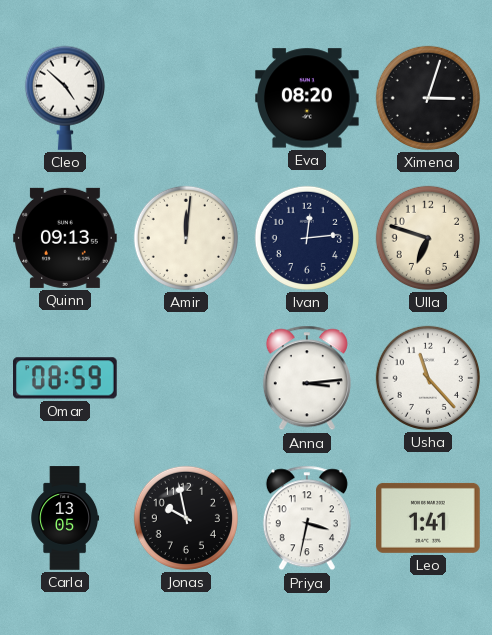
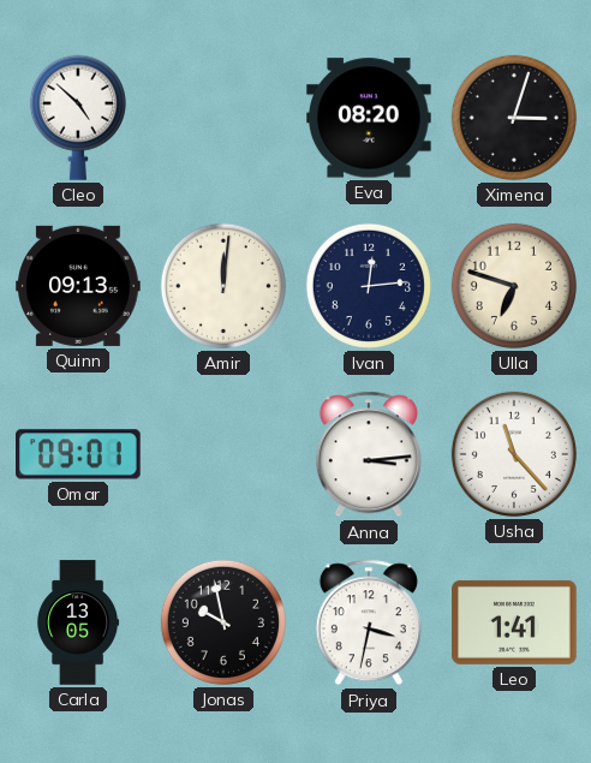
Omar: 08:59 -> 09:01 (79, 454)
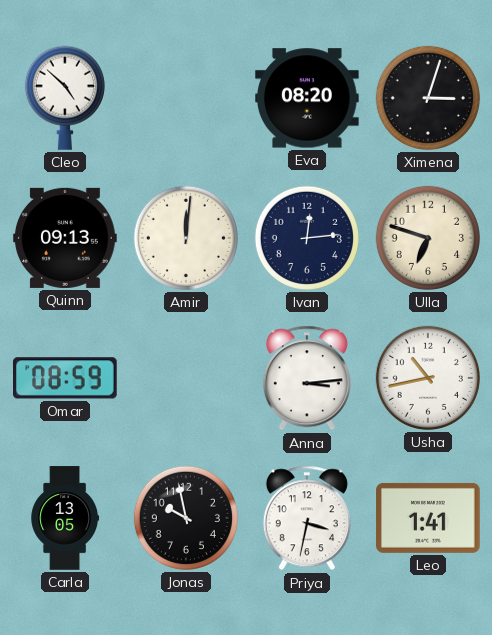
Omar: 09:01 -> 08:59 (66, 378)
Usha: 11:23 -> 10:43 (428, 378)
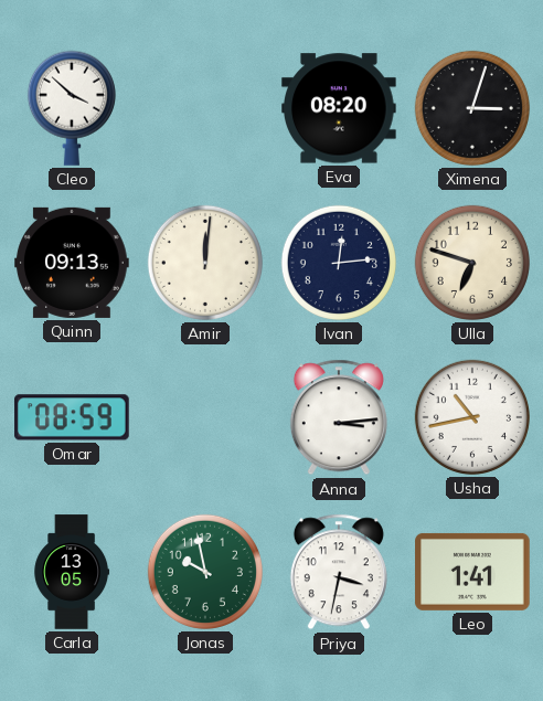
Cleo: 4:52 -> 3:52 (72, 108)
Jonas dial: black -> green (205, 572)
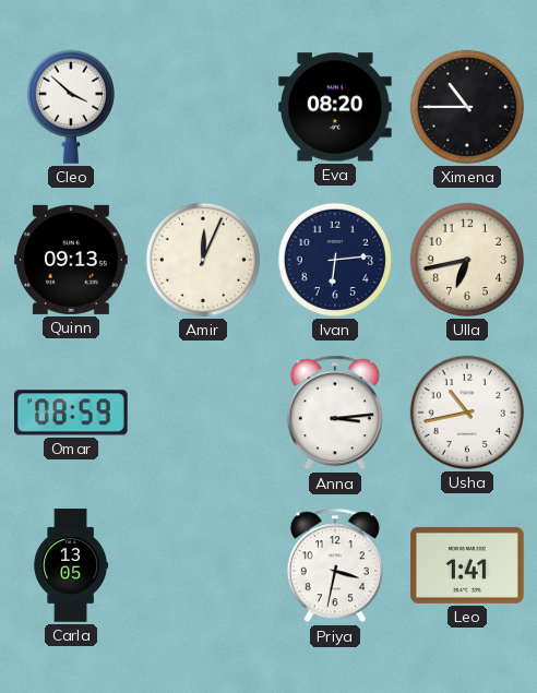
Ximena: 3:03 -> 10:45 (467, 107)
Amir: 12:01 -> 12:04 (203, 260)
Ivan: 12:14 -> 6:14 (335, 260)
Ulla: 6:48 -> 6:43 (467, 260)
Jonas: 9:58 -> none (205, 572)
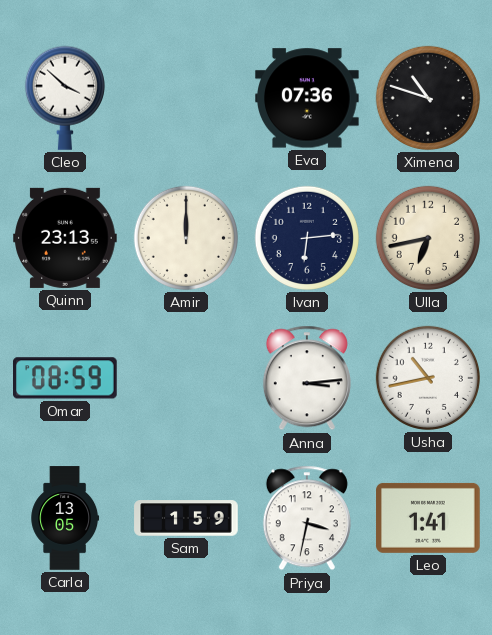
Eva: 08:20 -> 07:36 (308, 98)
Ximena: 10:45 -> 10:48 (428, 98)
Quinn: 09:13 -> 23:13 (65, 238)
Amir: 12:04 -> 12:00 (186, 238)
Sam: none -> 1:59 (186, 518)
